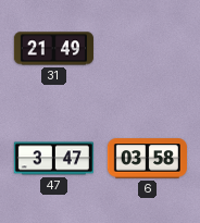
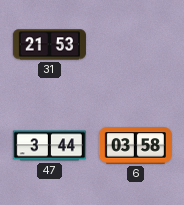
31: 21:49 -> 21:53 (49, 45)
47: 3:47 -> 3:44 (49, 146)
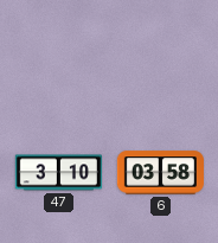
31: 21:53 -> none (49, 45)
47: 3:44 -> 3:10 (58, 173)
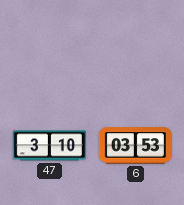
6: 03:58 -> 03:53 (135, 146)
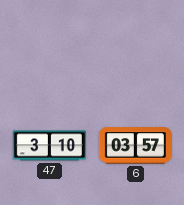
6: 03:53 -> 03:57 (135, 146)
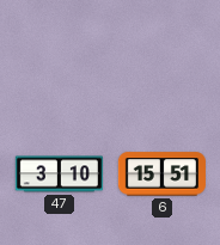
6: 03:57 -> 15:51 (161, 174)
